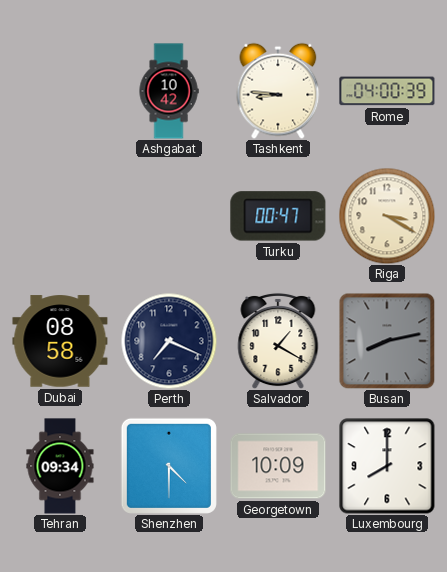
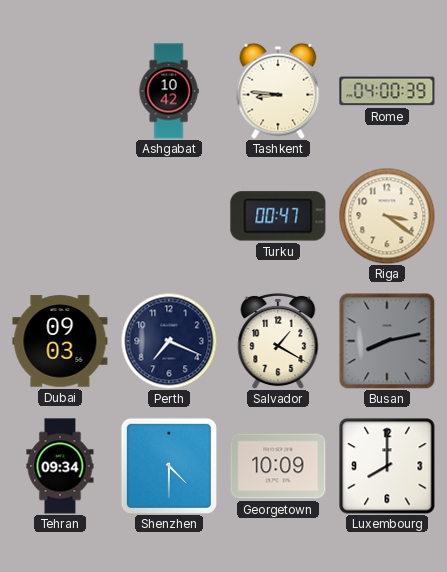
Riga: 3:20 -> 3:21 (387, 216)
Dubai: 08:58 -> 09:03 (60, 341)
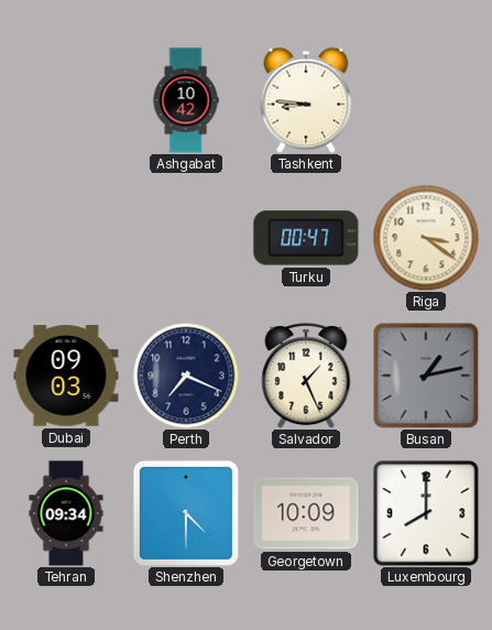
Rome: 04:00 -> none (387, 91)
Salvador: 1:20 -> 1:26 (306, 376)
Busan: 8:13 -> 1:13 (426, 376)
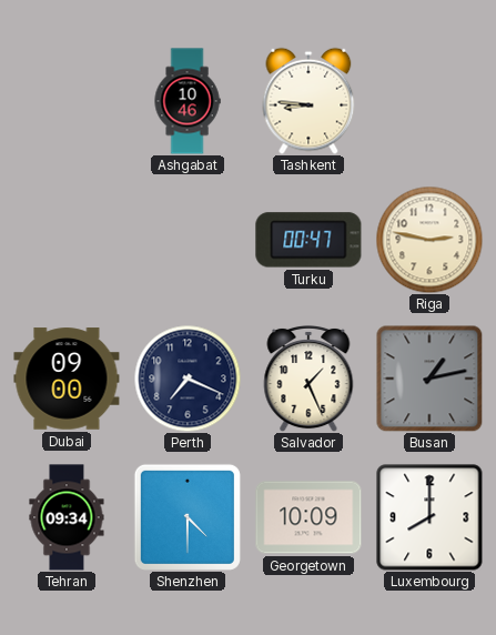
Ashgabat: 10:42 -> 10:46 (188, 101)
Riga: 3:21 -> 2:47 (429, 240)
Dubai: 09:03 -> 09:00 (67, 379)
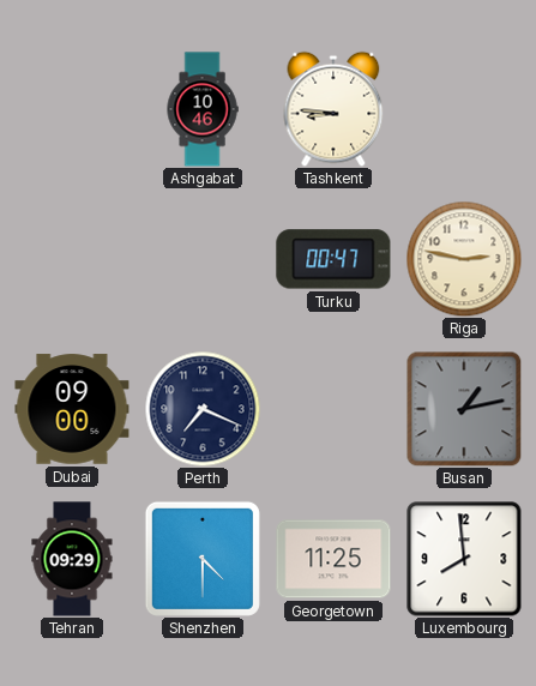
Salvador: 1:26 -> none (308, 379)
Tehran: 09:34 -> 09:29 (72, 559)
Georgetown: 10:09 -> 11:25 (333, 559)
Luxembourg: 8:00 -> 7:59 (464, 559)
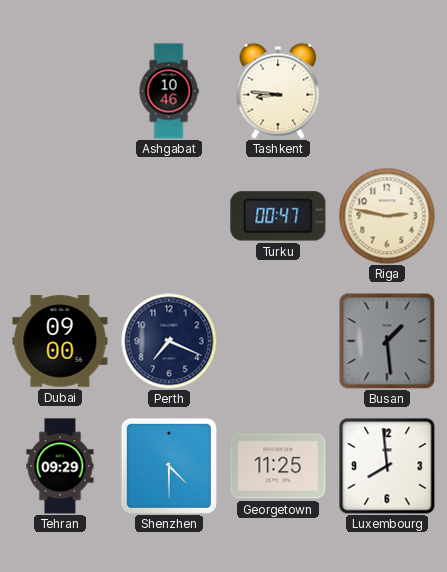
Busan: 1:13 -> 1:29 (387, 341)
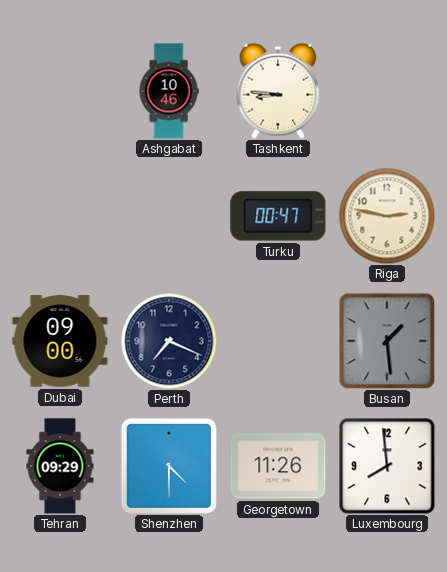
Georgetown: 11:25 -> 11:26 (278, 466)
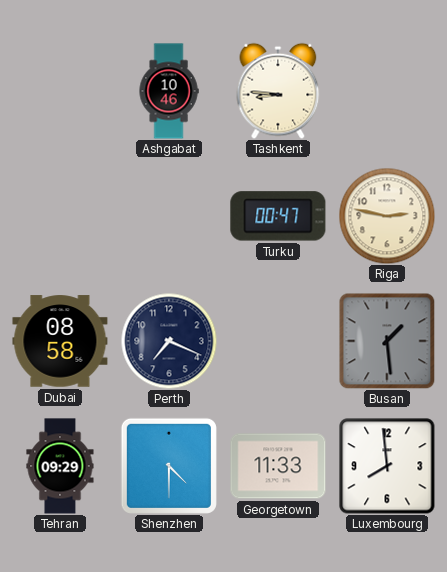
Dubai: 09:00 -> 08:58 (60, 341)
Georgetown: 11:26 -> 11:33 (278, 466)
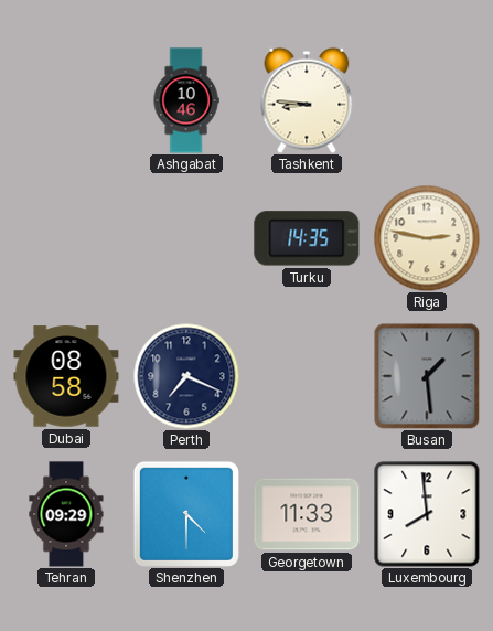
Turku: 00:47 -> 14:35 (307, 238)
